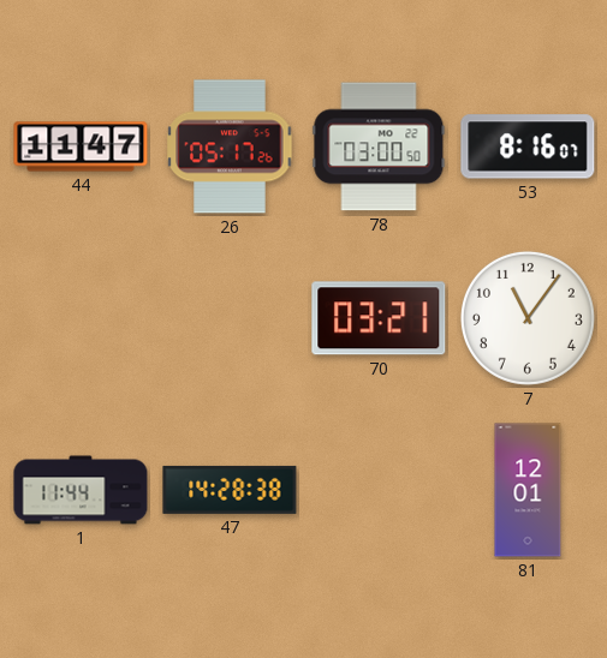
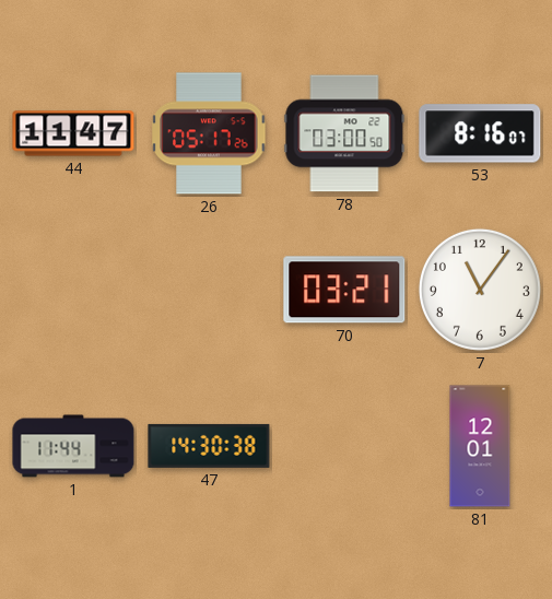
47: 14:28 -> 14:30 (209, 446)
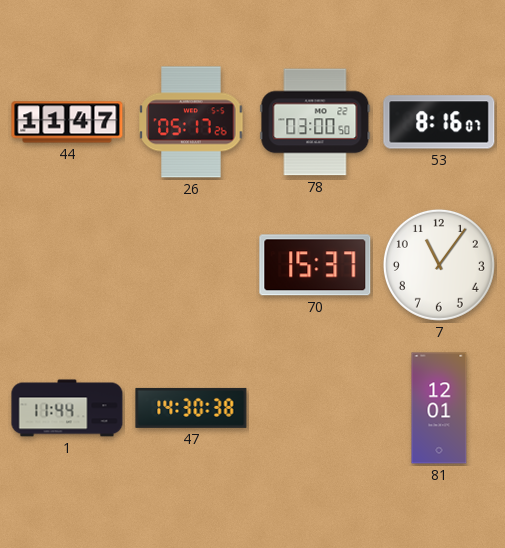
70: 03:21 -> 15:37 (315, 265)
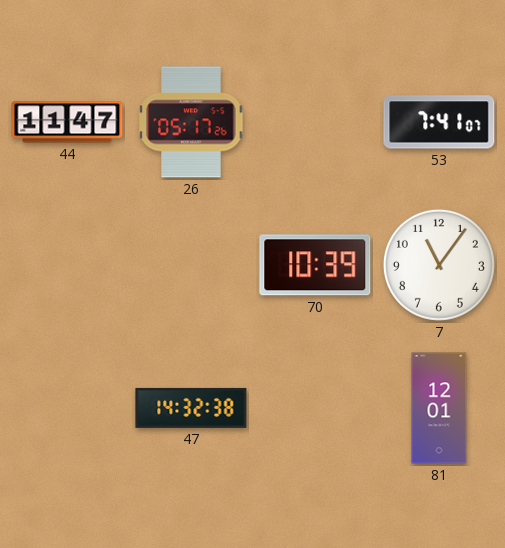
78: 03:00 -> none (315, 122)
53: 8:16 -> 7:41 (439, 122)
70: 15:37 -> 10:39 (315, 265)
1: 11:44 -> none (67, 408)
47: 14:30 -> 14:32 (191, 408)
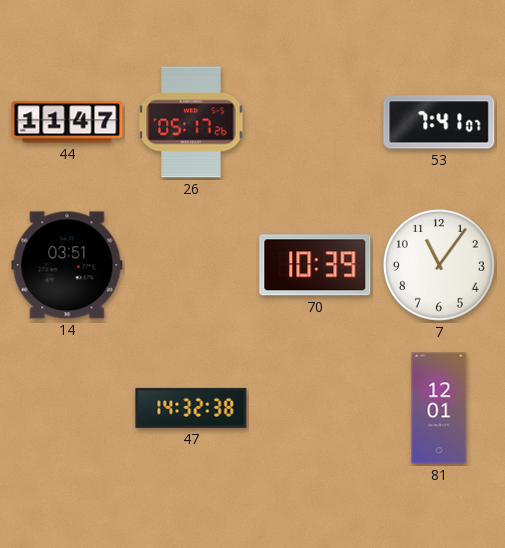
14: none -> 03:51 (67, 265)
